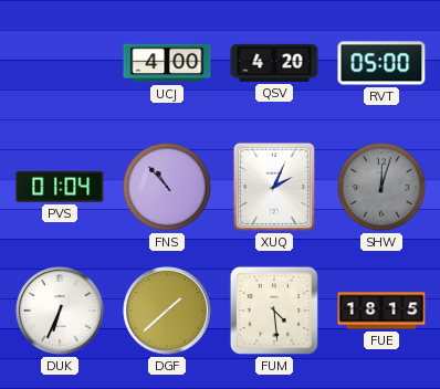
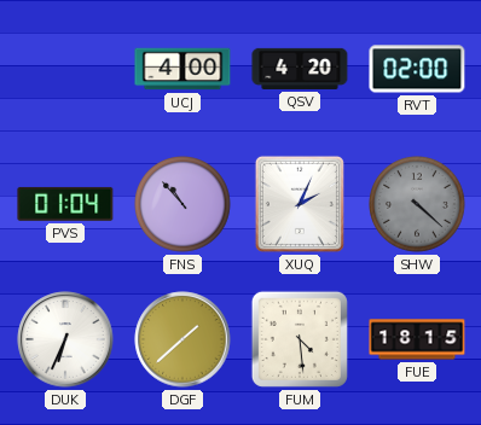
RVT: 05:00 -> 02:00 (417, 69)
SHW: 12:03 -> 4:22 (418, 205)
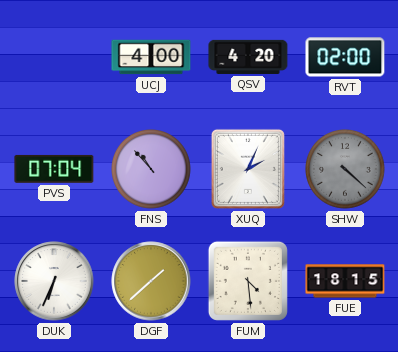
PVS: 01:04 -> 07:04 (54, 169)
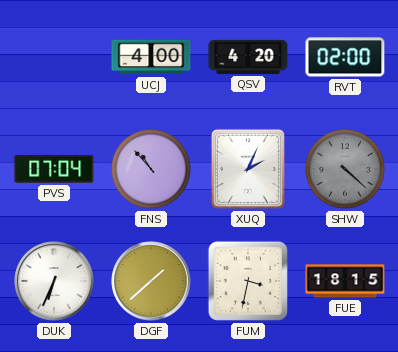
FUM: 4:29 -> 3:32 (248, 281)
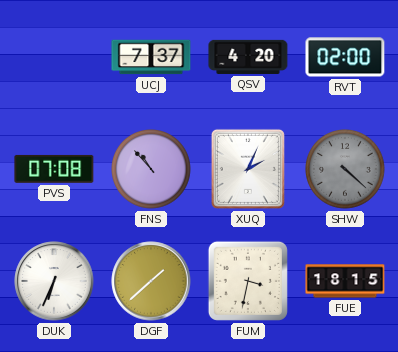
UCJ: 4:00 -> 7:37 (151, 57)
PVS: 07:04 -> 07:08 (54, 169)
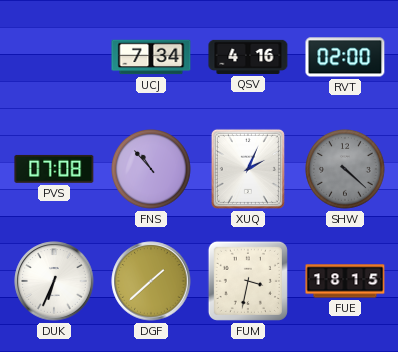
UCJ: 7:37 -> 7:34 (151, 57)
QSV: 4:20 -> 4:16 (248, 57)
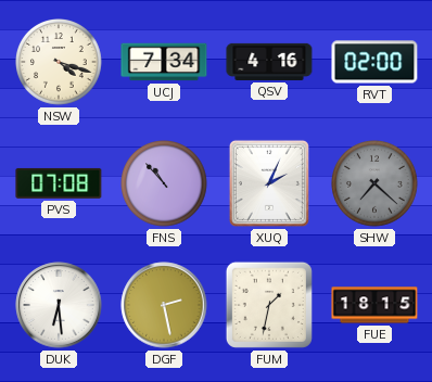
NSW: none -> 4:18 (60, 63)
SHW: 4:22 -> 7:22 (376, 184)
DUK: 6:34 -> 6:29 (59, 305)
DGF: 1:38 -> 2:28 (164, 305)
FUM: 3:32 -> 1:32 (269, 305)
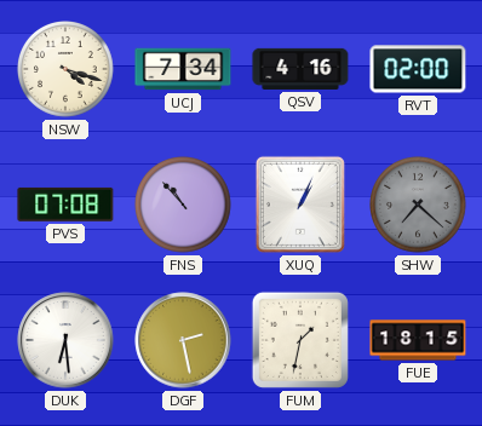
XUQ: 2:04 -> 1:04 (300, 205)
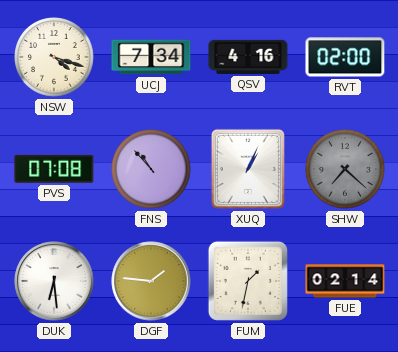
DGF: 2:28 -> 1:46 (151, 281)
FUE: 18:15 -> 02:14 (345, 281)
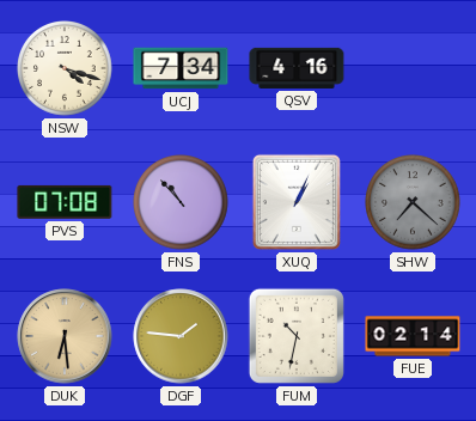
RVT: 02:00 -> none (345, 57)
DUK dial: white -> champagne (65, 336)
FUM: 1:32 -> 10:32 (297, 336)
